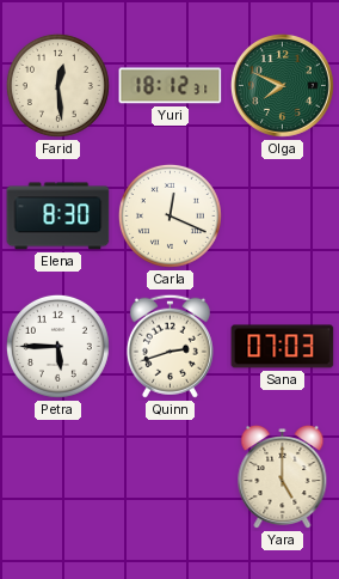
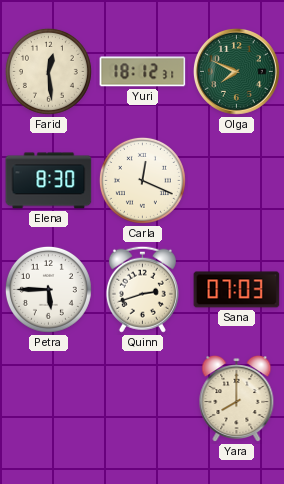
Yara: 5:00 -> 8:00 (237, 399)
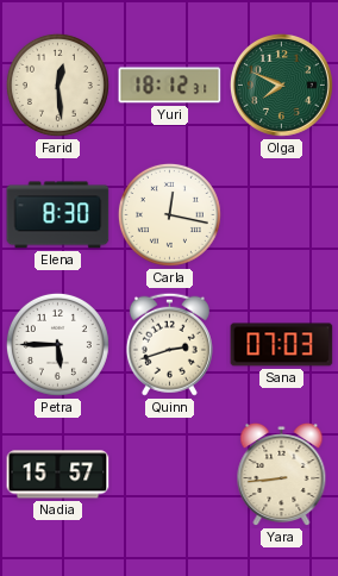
Carla: 12:19 -> 12:17 (169, 214)
Nadia: none -> 15:57 (58, 475)
Yara: 8:00 -> 8:44 (282, 475)
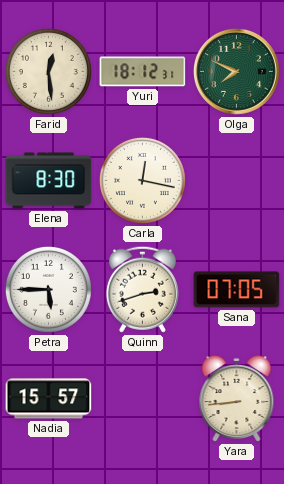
Sana: 07:03 -> 07:05 (237, 290)
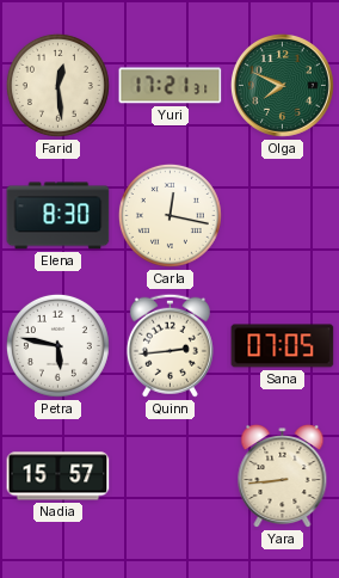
Yuri: 18:12 -> 17:21 (171, 86)
Petra: 5:45 -> 5:47 (57, 345)
Quinn: 2:42 -> 2:44 (169, 345)
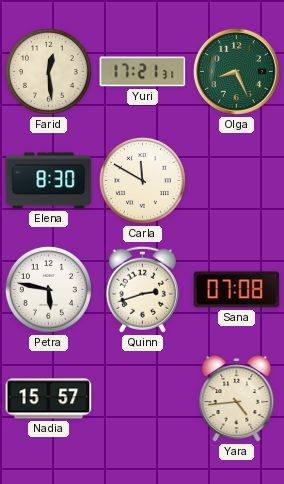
Olga: 7:49 -> 8:26 (237, 72)
Carla: 12:17 -> 11:50 (142, 180)
Quinn: 2:44 -> 2:42 (142, 289)
Sana: 07:05 -> 07:08 (237, 290)
Yara: 8:44 -> 4:44 (237, 399)
